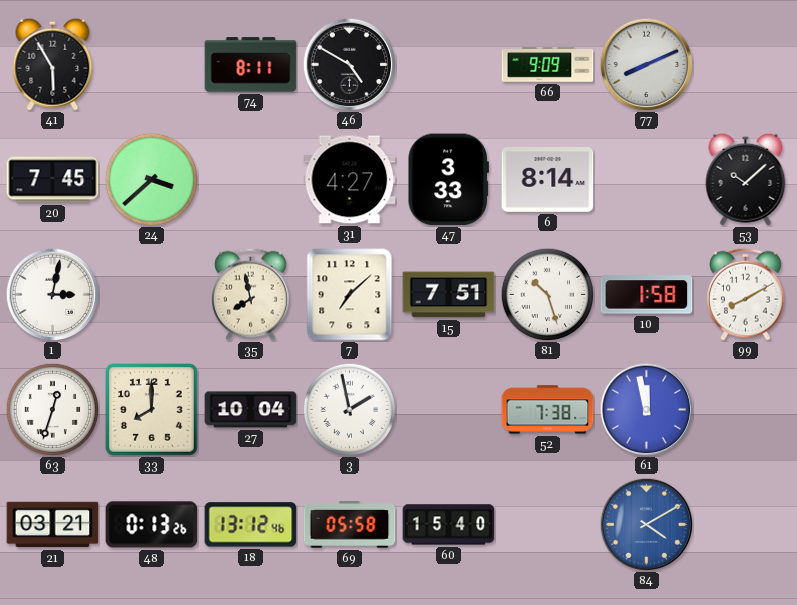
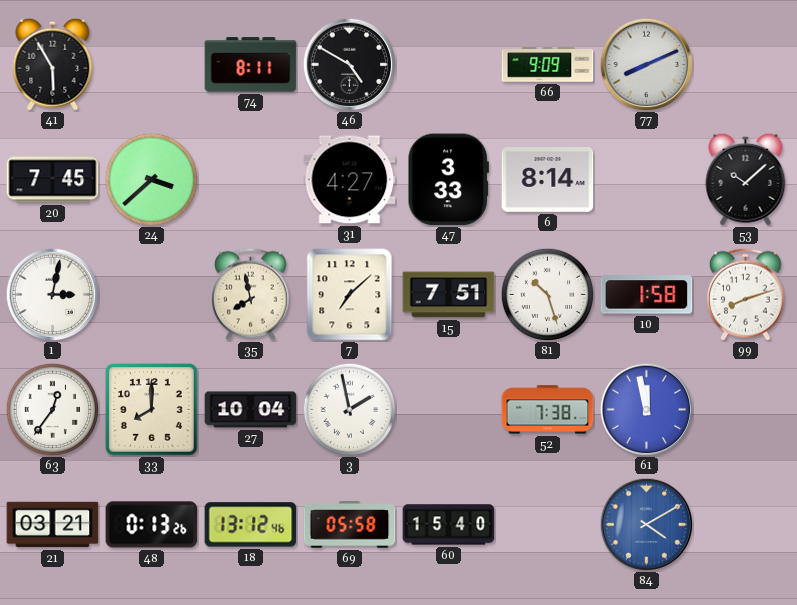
99: 8:10 -> 8:12 (746, 294)
63: 12:33 -> 12:36 (52, 409)
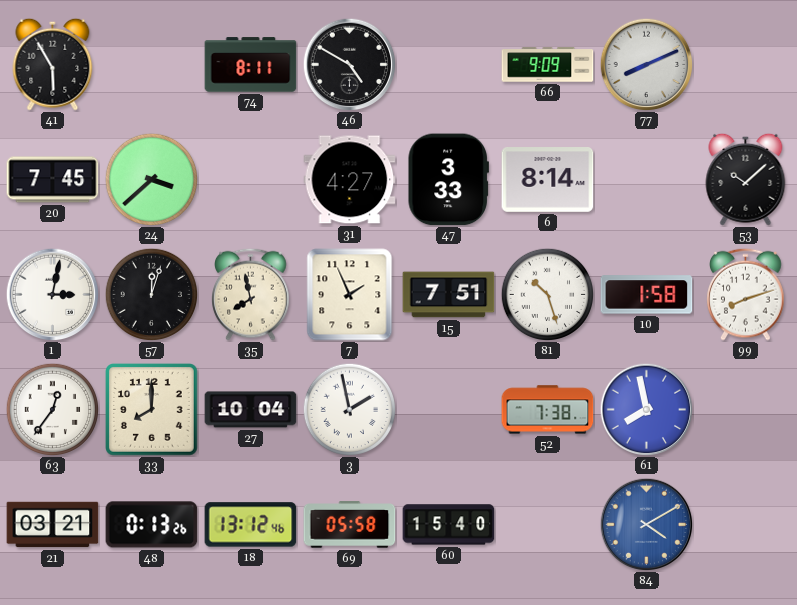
57: none -> 12:03 (151, 294)
7: 7:08 -> 1:56 (350, 295)
61: 11:58 -> 7:58 (646, 409)
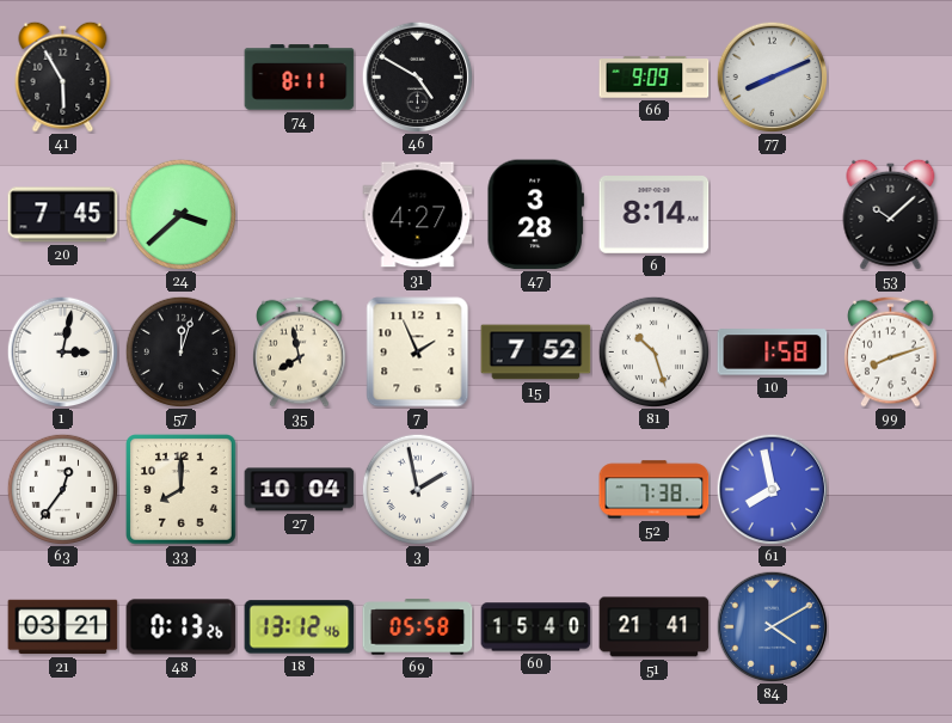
47: 3:33 -> 3:28 (535, 215)
15: 7:51 -> 7:52 (536, 353)
51: none -> 21:41 (655, 627)
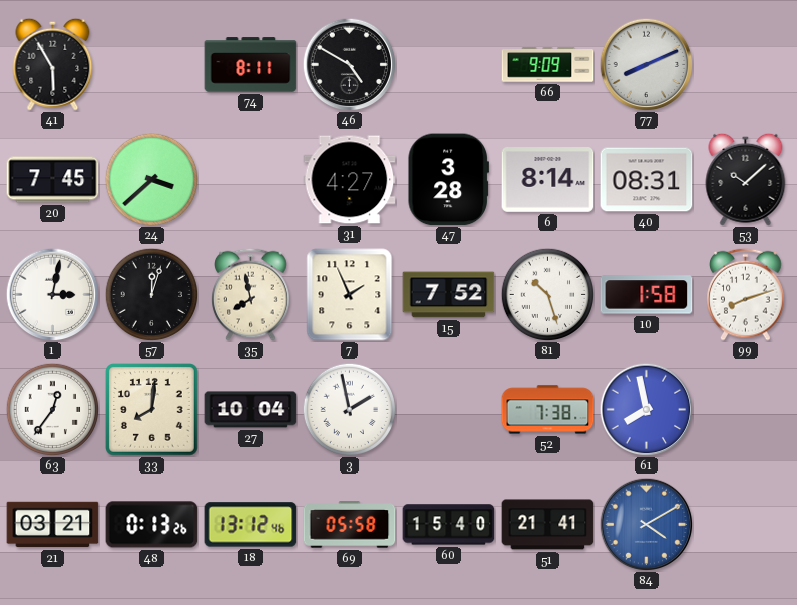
40: none -> 08:31 (647, 180)
33: 8:00 -> 8:01 (152, 410)
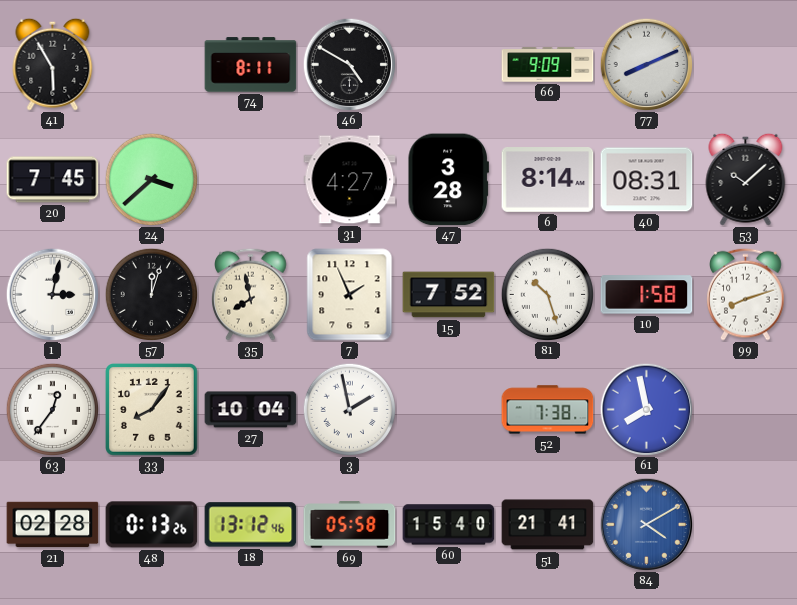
33: 8:01 -> 8:06 (152, 410)
21: 03:21 -> 02:28 (53, 525)
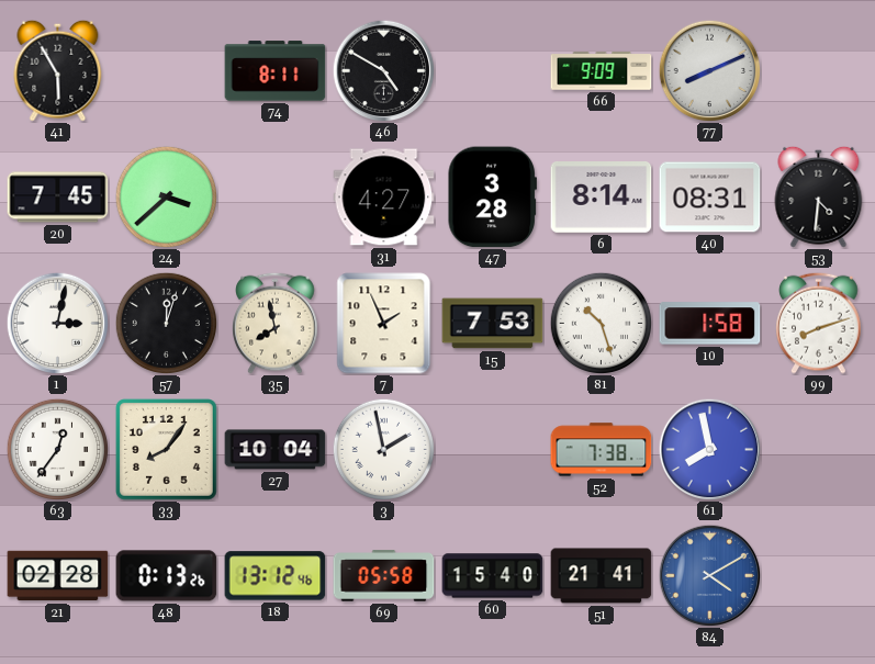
53: 10:08 -> 4:31 (819, 196)
15: 7:52 -> 7:53 (493, 324)
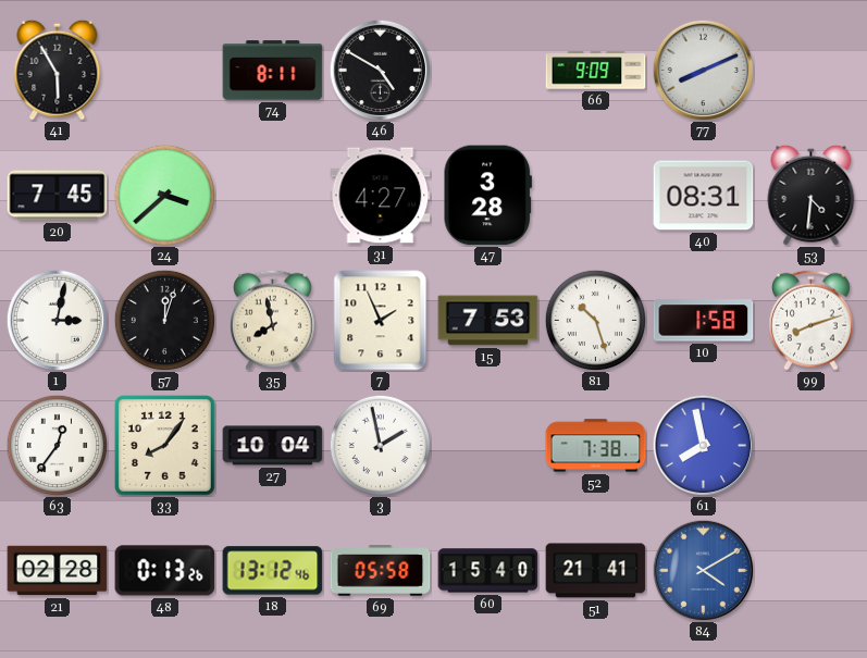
6: 8:14 -> none (602, 198)
